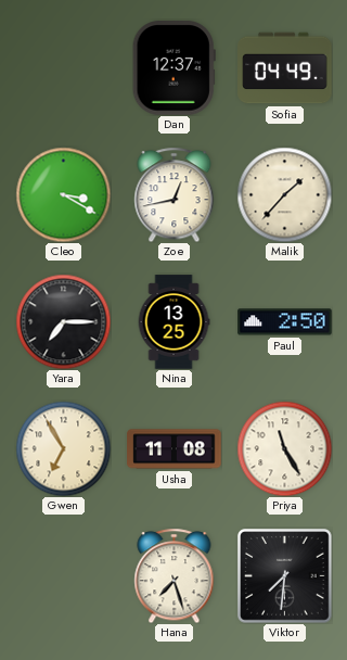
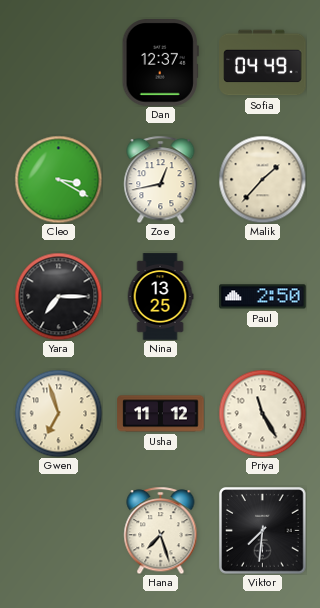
Gwen: 6:55 -> 6:57 (58, 413)
Usha: 11:08 -> 11:12 (161, 414)
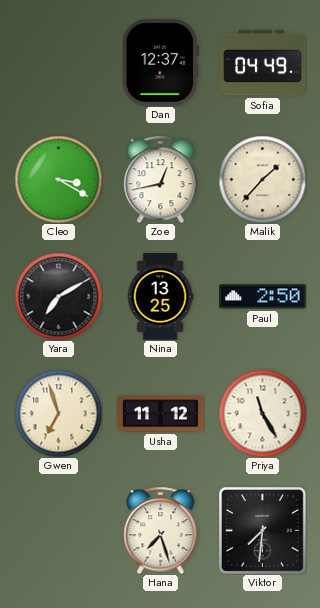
Yara: 7:15 -> 7:10 (58, 296)
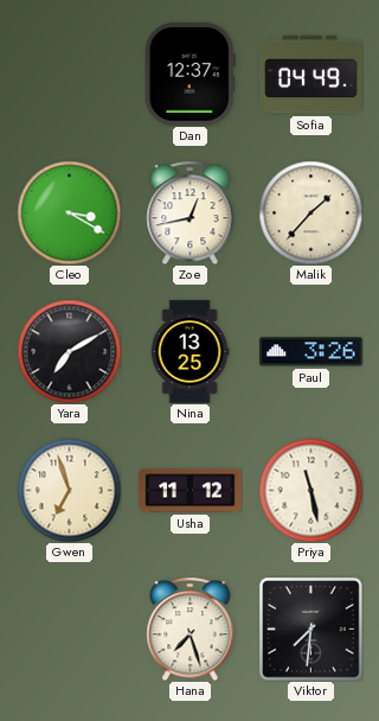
Paul: 2:50 -> 3:26 (311, 352)
Priya: 11:25 -> 11:28 (310, 490)
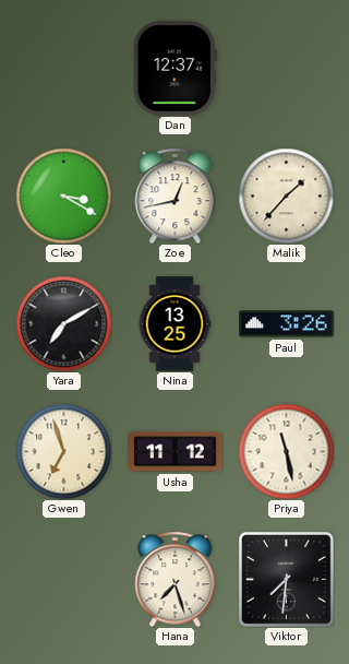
Sofia: 04:49 -> none (311, 75)
